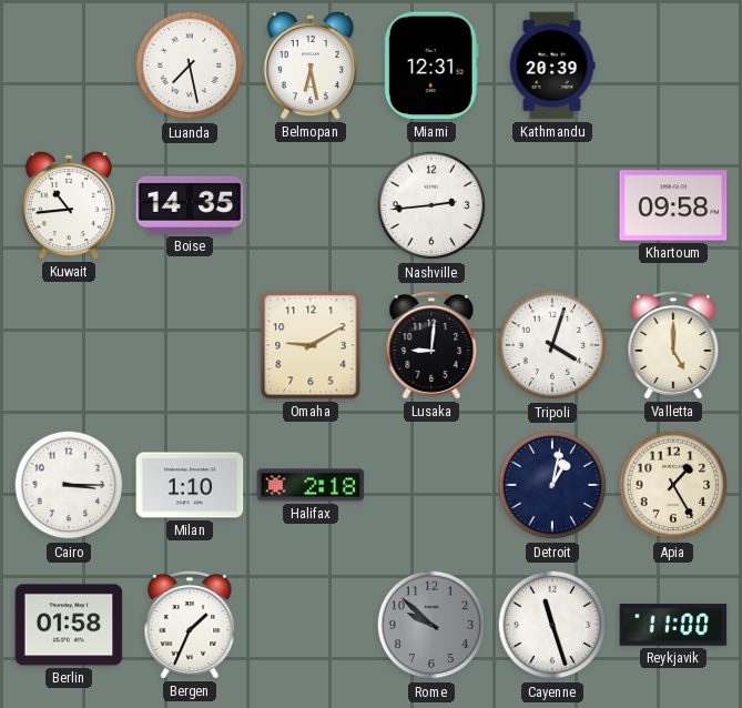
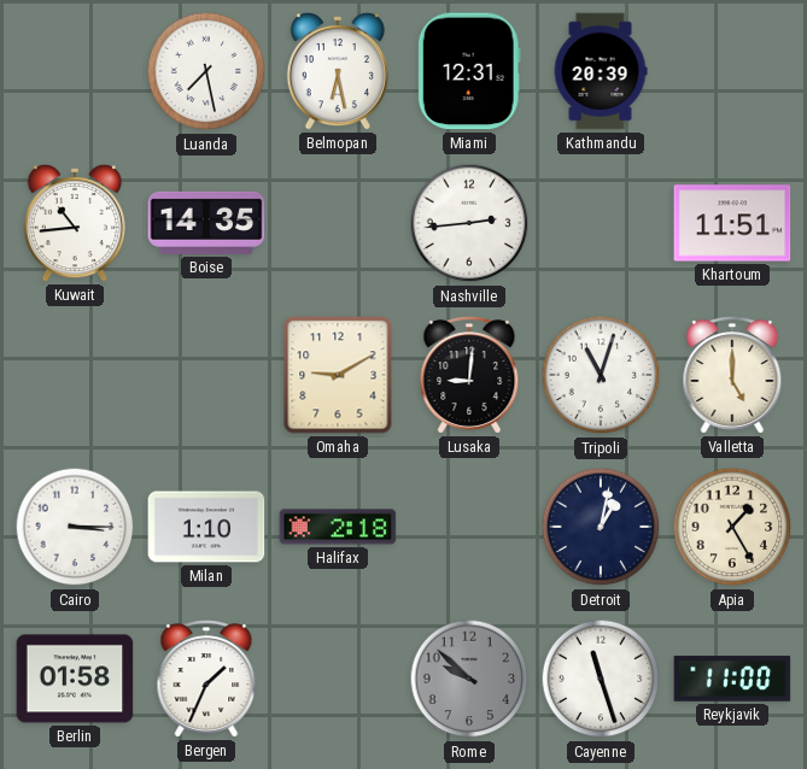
Khartoum: 09:58 -> 11:51 (732, 223)
Tripoli: 4:03 -> 11:03 (601, 375)
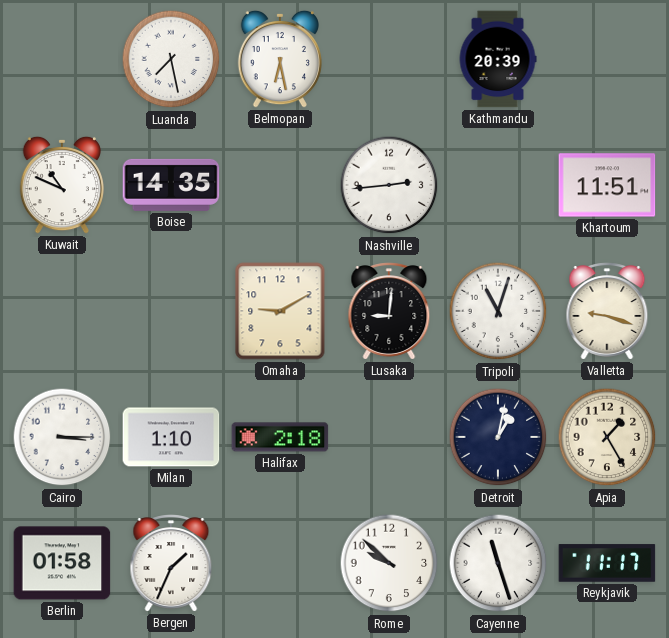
Miami: 12:31 -> none (469, 71)
Kuwait: 10:44 -> 10:49 (62, 185)
Valletta: 5:00 -> 9:18 (607, 311)
Rome dial: grey -> white (389, 563)
Reykjavik: 11:00 -> 11:17 (607, 563)
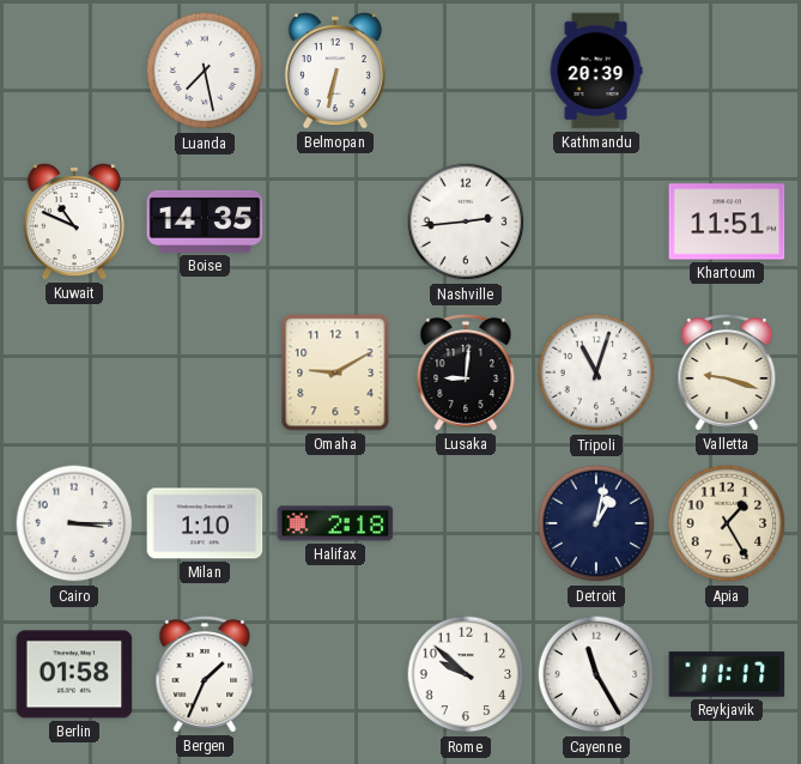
Belmopan: 6:28 -> 6:32 (335, 71)
Cayenne: 11:27 -> 11:25 (596, 674)
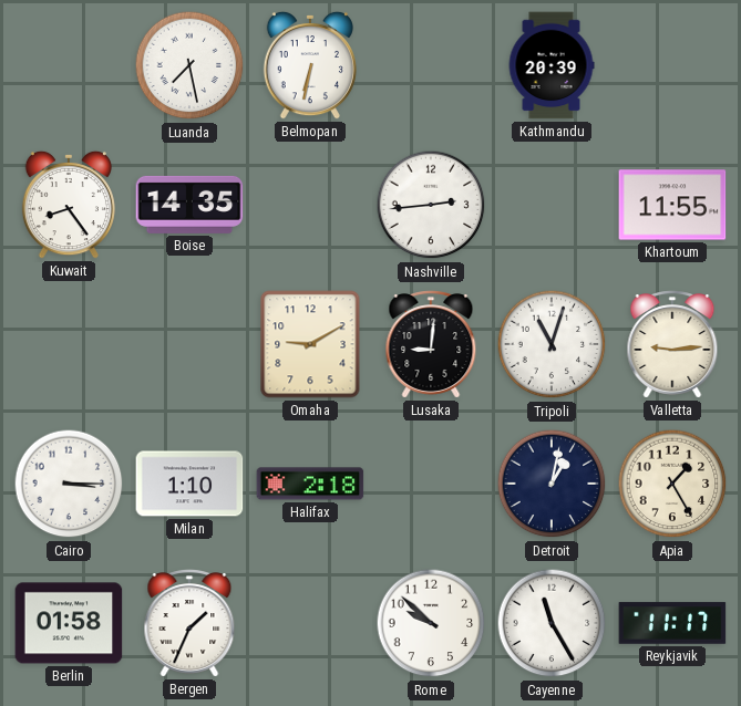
Kuwait: 10:49 -> 8:24 (69, 205)
Khartoum: 11:51 -> 11:55 (672, 205)
Valletta: 9:18 -> 9:14 (672, 344)
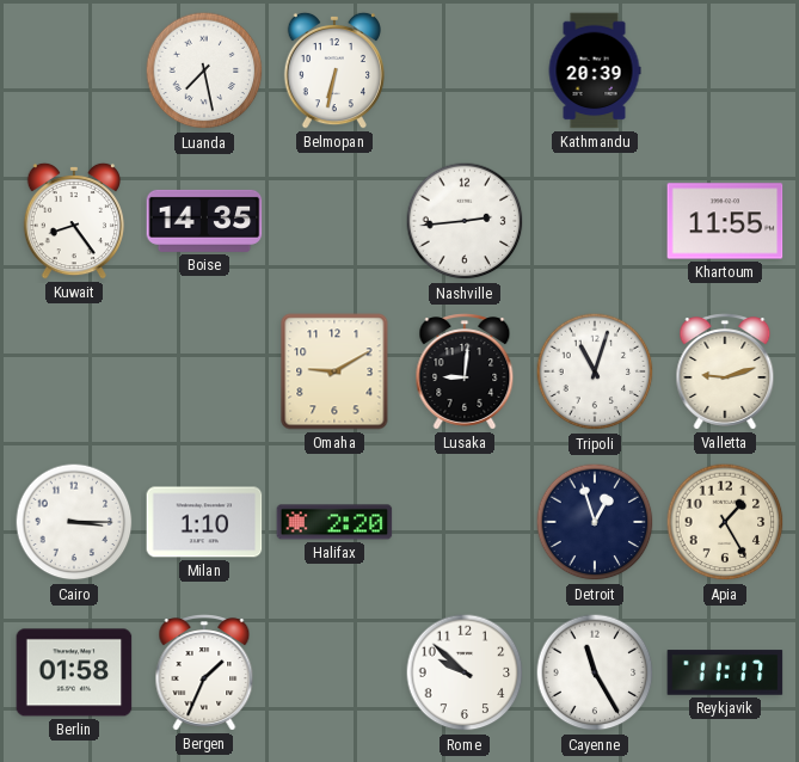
Valletta: 9:14 -> 9:12 (725, 371)
Halifax: 2:18 -> 2:20 (334, 522)
Detroit: 1:02 -> 12:57 (595, 522)
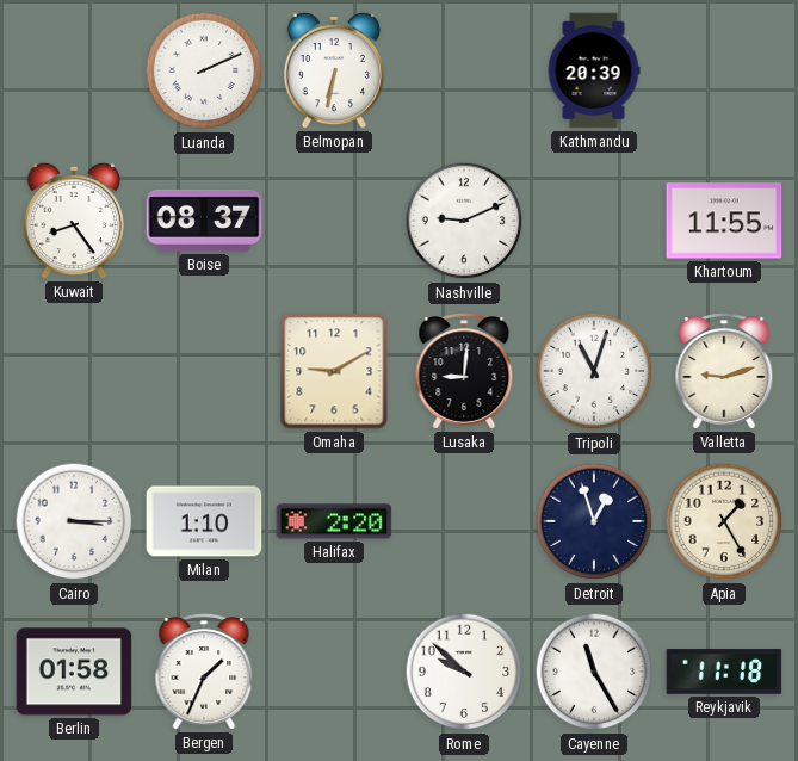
Luanda: 7:28 -> 2:11 (204, 70)
Boise: 14:35 -> 08:37 (204, 221)
Nashville: 2:44 -> 9:11 (464, 221)
Reykjavik: 11:17 -> 11:18 (724, 672)
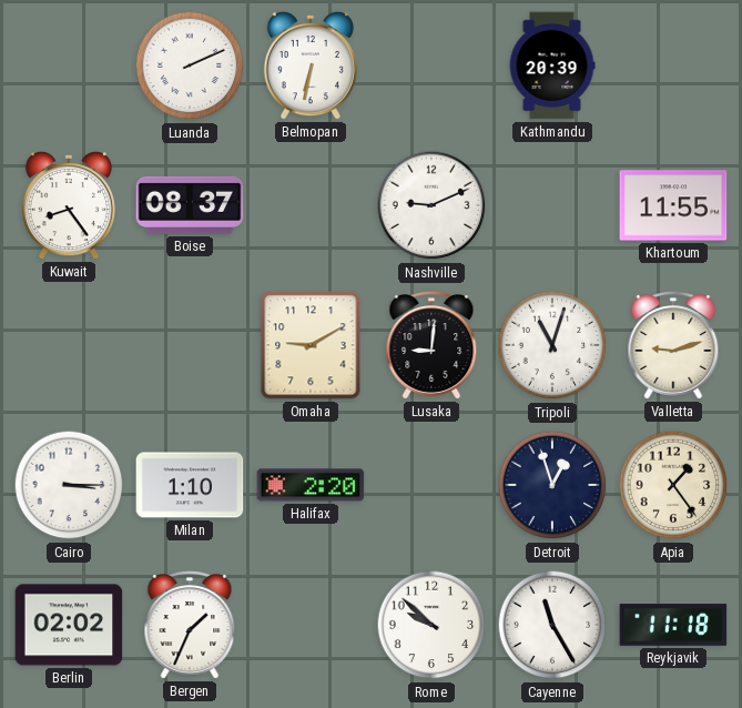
Apia: 1:25 -> 1:24 (673, 485)
Berlin: 01:58 -> 02:02 (69, 625)
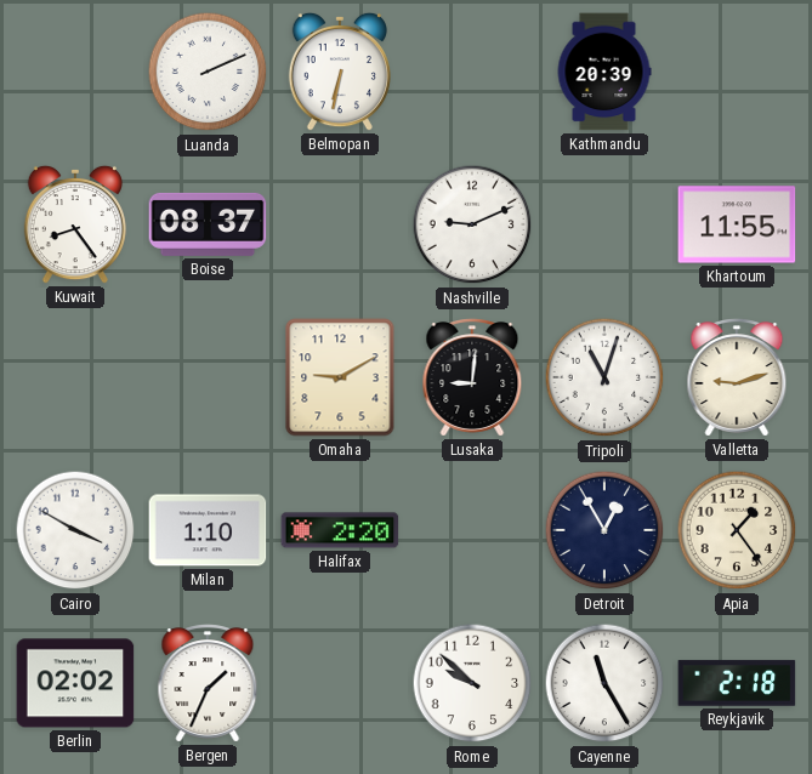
Cairo: 3:15 -> 3:50 (75, 530)
Detroit: 12:57 -> 12:55 (604, 530)
Reykjavik: 11:18 -> 2:18 (737, 683)
